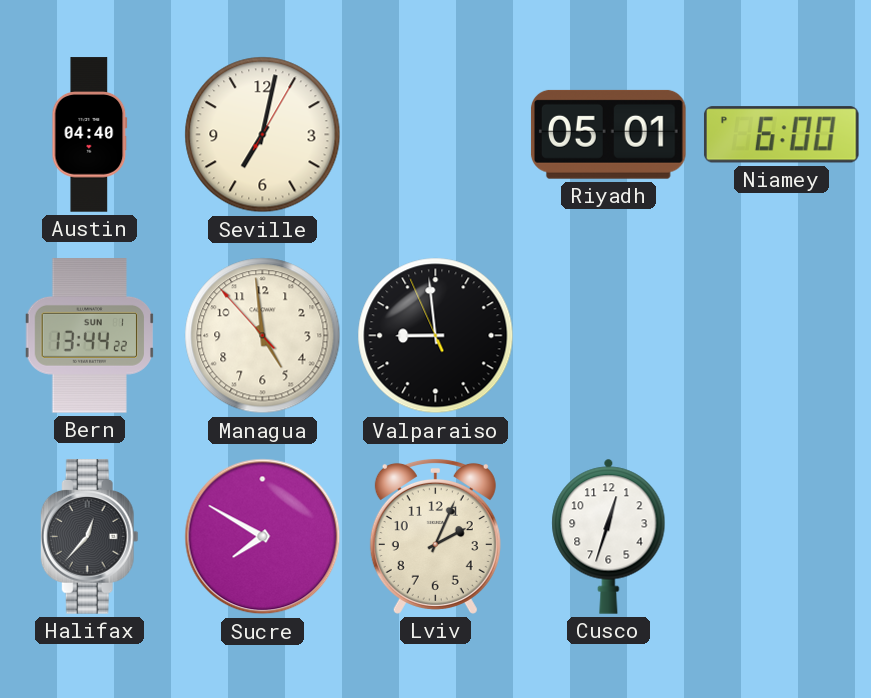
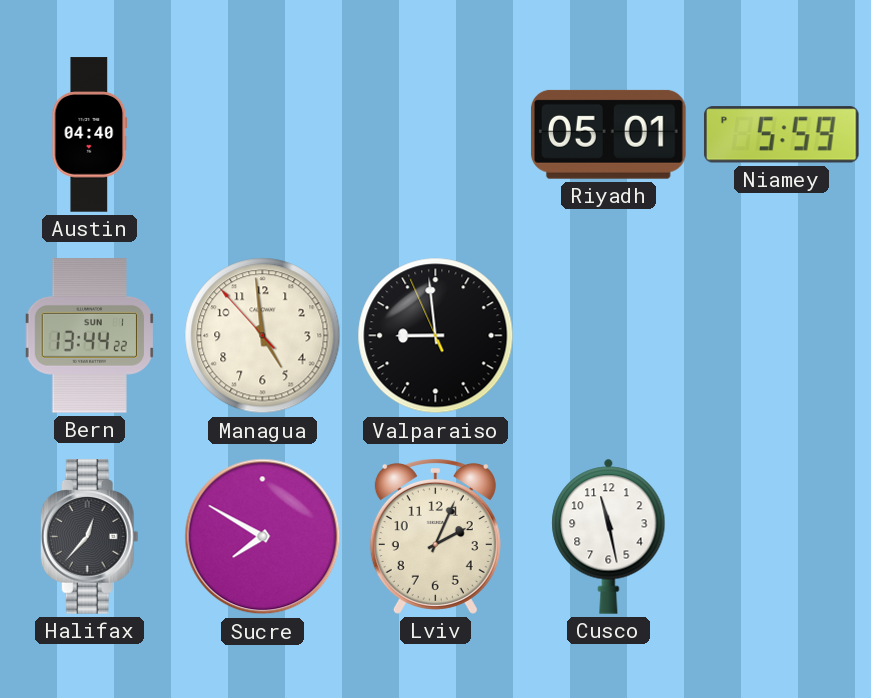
Seville: 7:02 -> none (263, 135)
Niamey: 6:00 -> 5:59 (781, 135)
Cusco: 12:33 -> 11:28 (609, 536)
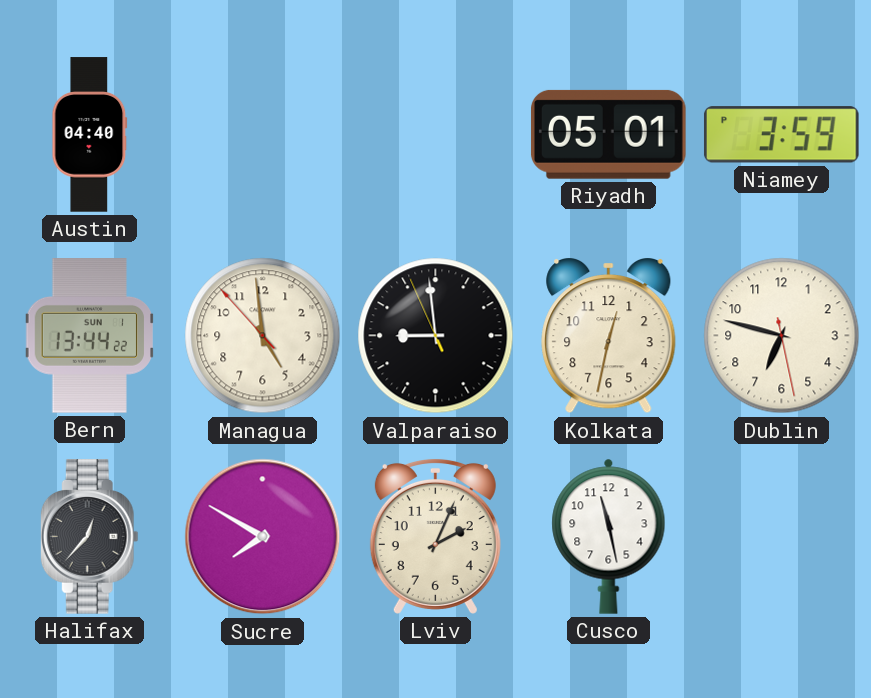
Niamey: 5:59 -> 3:59 (781, 135)
Kolkata: none -> 12:32 (609, 336)
Dublin: none -> 6:47 (782, 336)
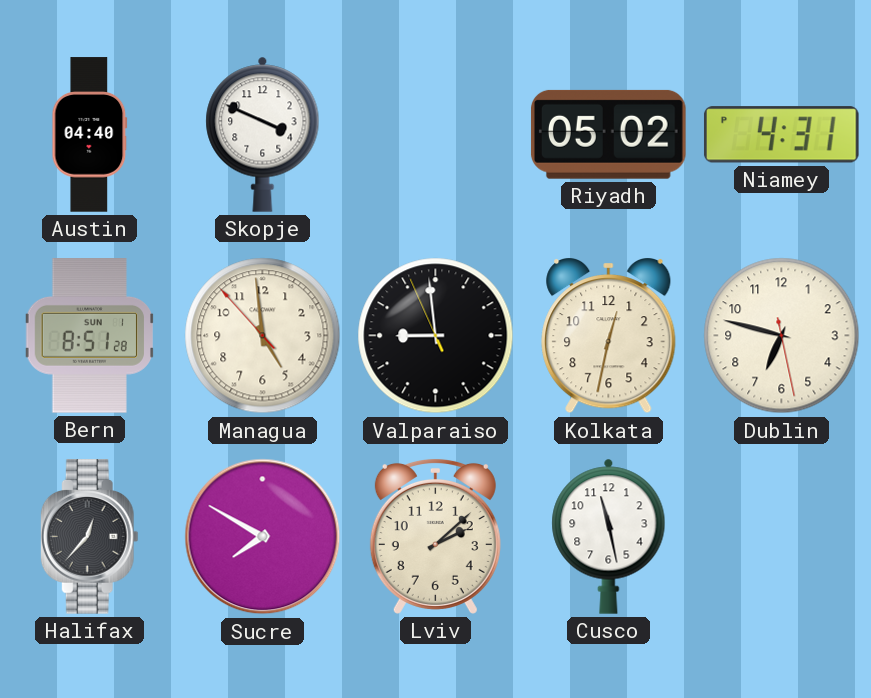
Skopje: none -> 3:49 (263, 134)
Riyadh: 05:01 -> 05:02 (608, 134)
Niamey: 3:59 -> 4:31 (781, 135)
Bern: 13:44 -> 8:51 (89, 336)
Lviv: 2:04 -> 2:08 (435, 536)
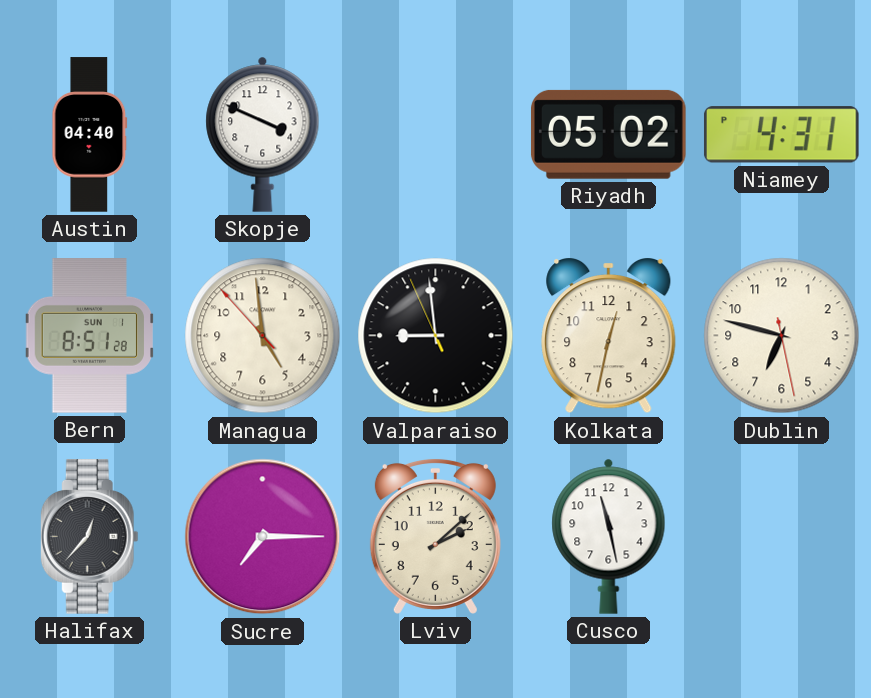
Sucre: 7:50 -> 7:15 (263, 537)
